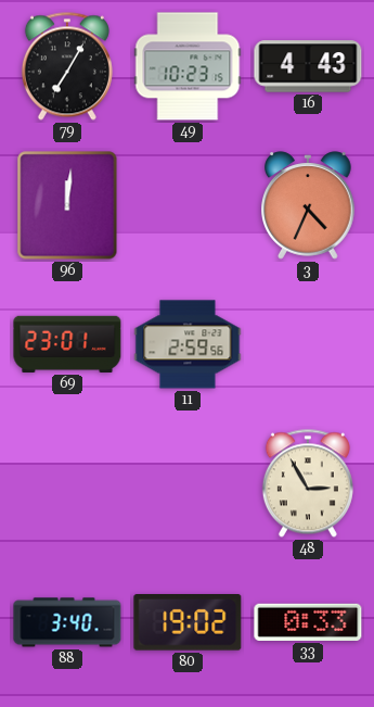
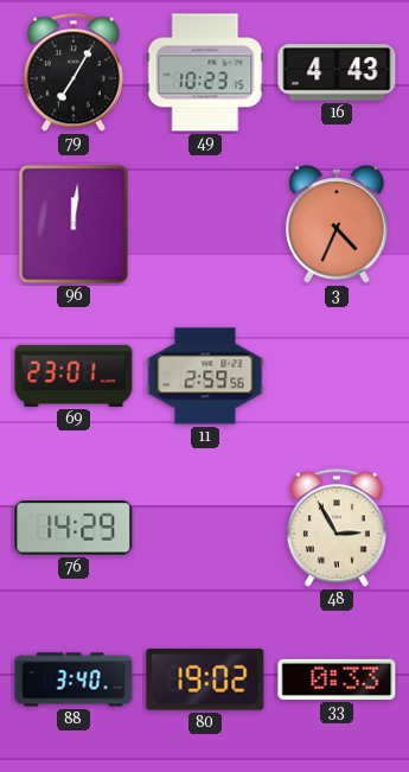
76: none -> 14:29 (74, 528)
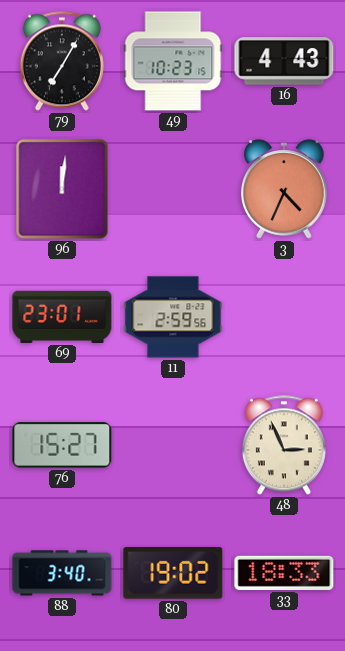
76: 14:29 -> 15:27 (62, 445)
48: 2:55 -> 2:56 (284, 445)
33: 0:33 -> 18:33 (284, 573)
